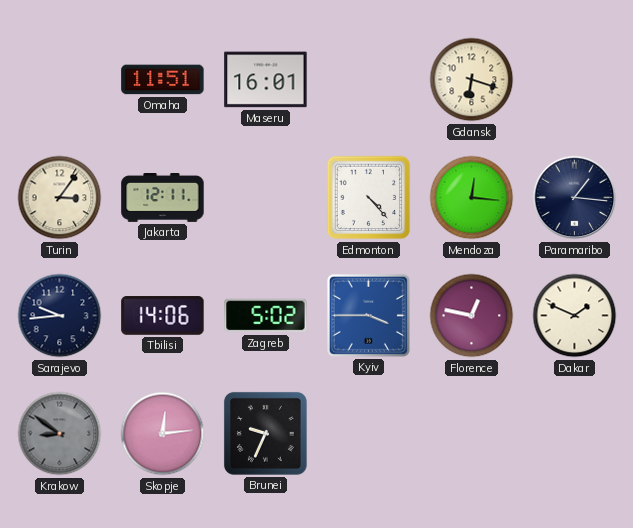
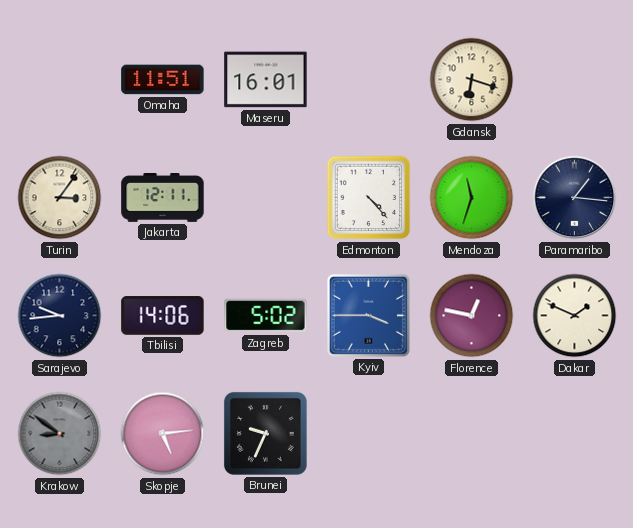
Mendoza: 12:16 -> 11:33 (472, 198)
Skopje: 12:14 -> 5:14 (163, 434)
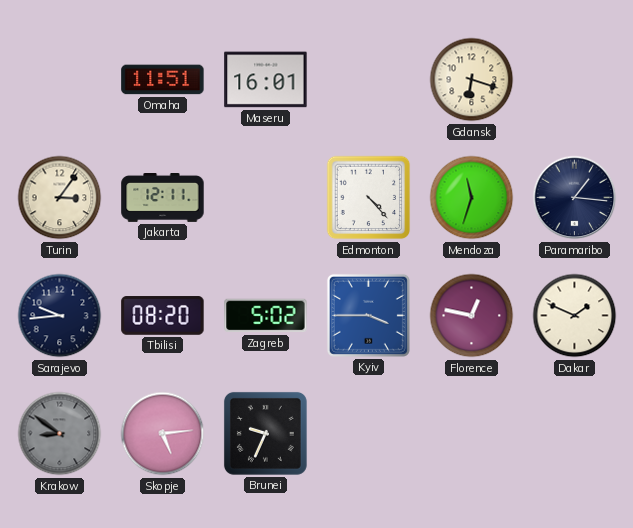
Tbilisi: 14:06 -> 08:20 (163, 316)
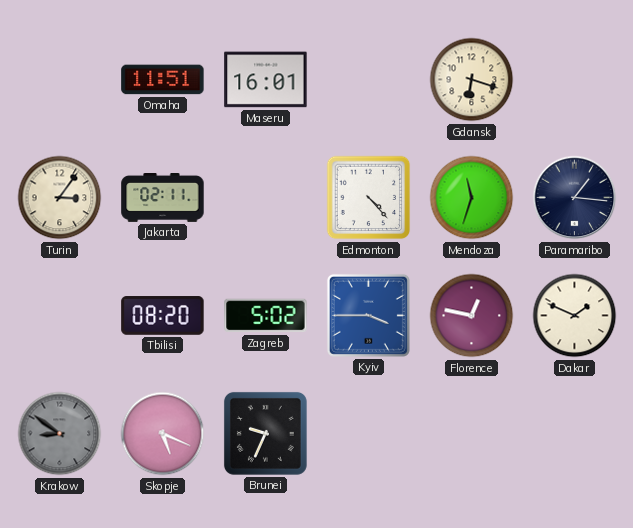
Jakarta: 12:11 -> 02:11 (163, 198)
Sarajevo: 9:44 -> none (60, 316)
Skopje: 5:14 -> 5:19 (163, 434)
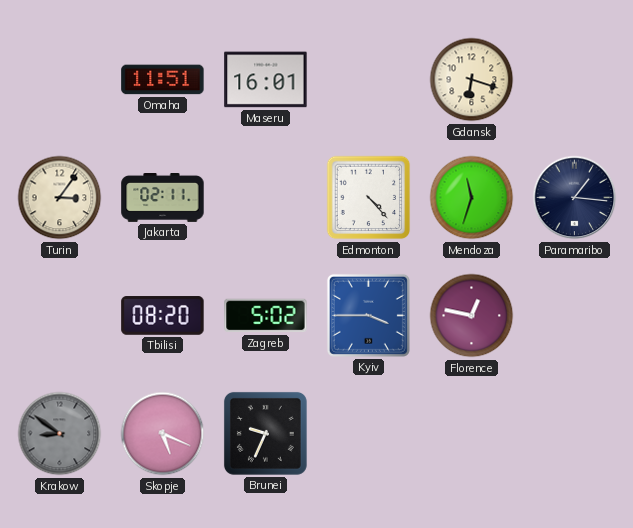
Dakar: 1:49 -> none (575, 316)
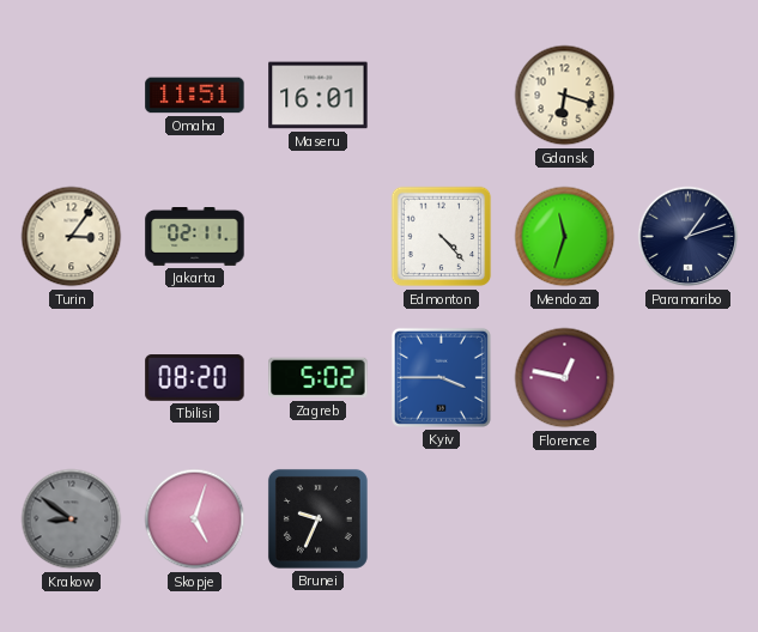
Paramaribo: 1:16 -> 1:12 (689, 237)
Skopje: 5:19 -> 5:03 (195, 519)
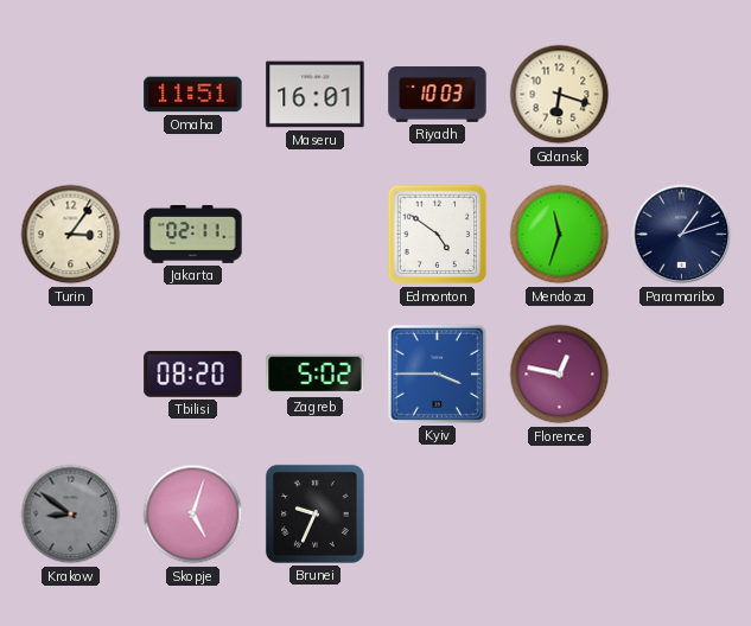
Riyadh: none -> 10:03 (438, 95)
Edmonton: 4:23 -> 4:51 (438, 235)
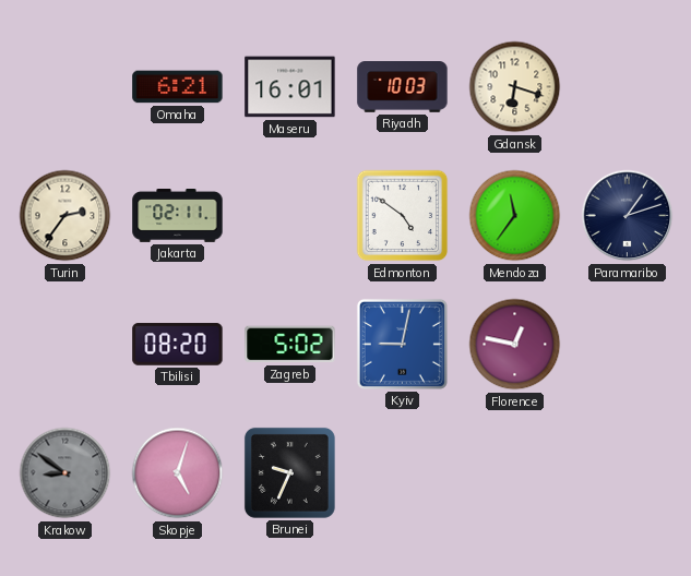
Omaha: 11:51 -> 6:21 (178, 87)
Turin: 3:06 -> 2:36 (65, 216)
Mendoza: 11:33 -> 11:36 (515, 216)
Kyiv: 3:45 -> 9:02 (402, 344)
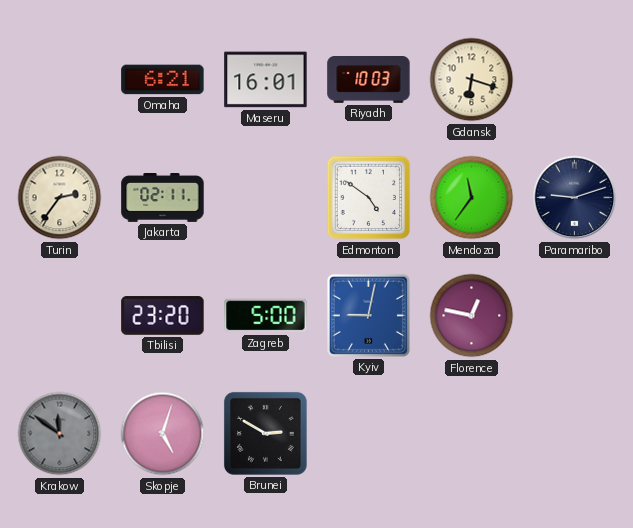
Paramaribo: 1:12 -> 9:12 (575, 198)
Tbilisi: 08:20 -> 23:20 (163, 316)
Zagreb: 5:02 -> 5:00 (266, 316)
Krakow: 8:51 -> 11:51 (60, 434)
Brunei: 9:34 -> 2:50 (265, 433)
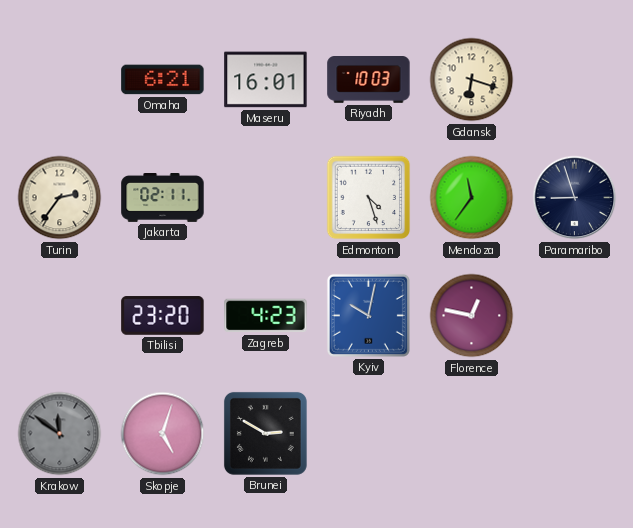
Edmonton: 4:51 -> 4:27 (369, 198)
Paramaribo: 9:12 -> 8:57 (575, 198)
Zagreb: 5:00 -> 4:23 (266, 316)
Kyiv: 9:02 -> 10:02 (368, 315)
